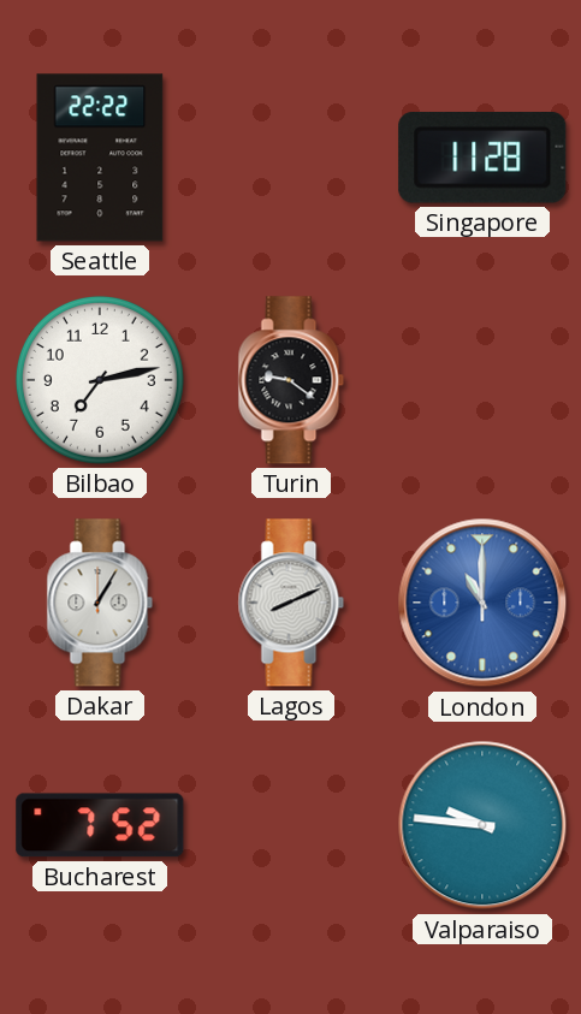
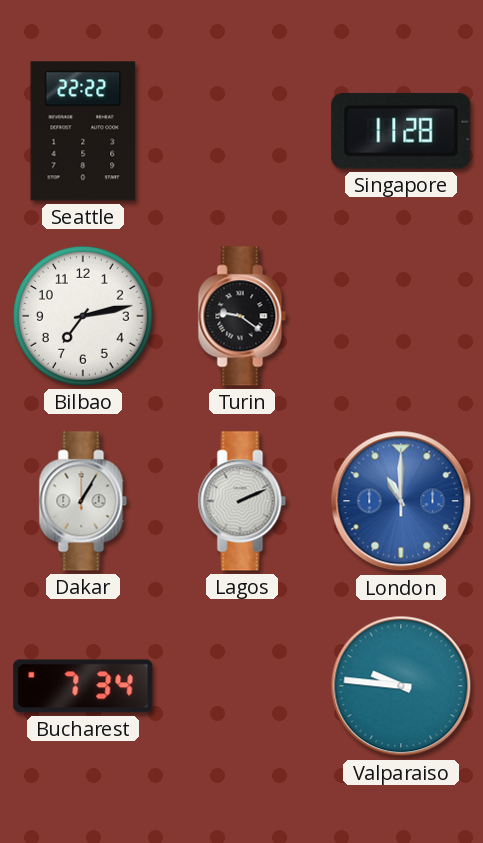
Lagos: 8:11 -> 2:11 (242, 501)
Bucharest: 7:52 -> 7:34 (83, 686)
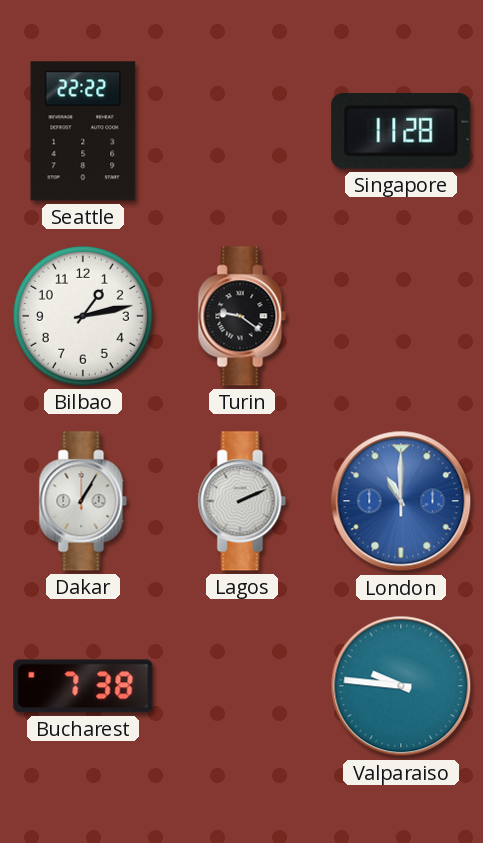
Bilbao: 7:13 -> 1:13 (83, 316)
Bucharest: 7:34 -> 7:38 (83, 686)
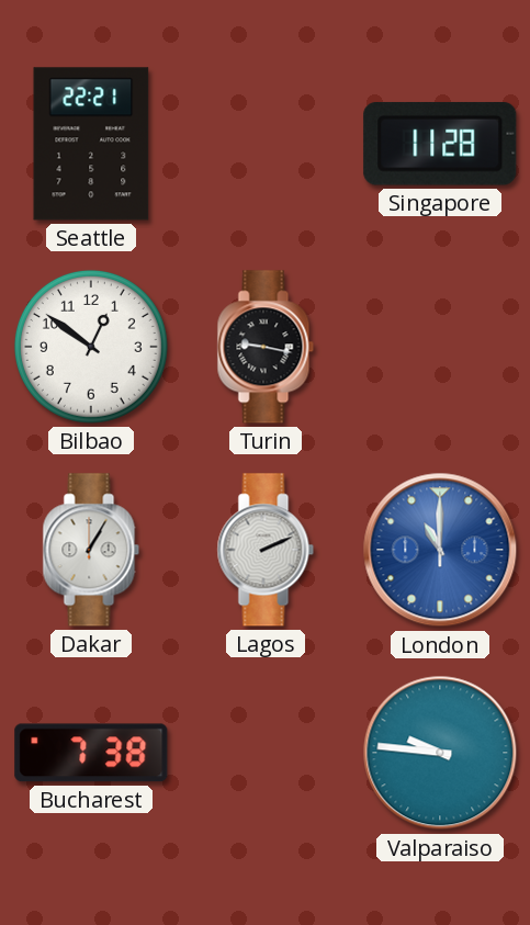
Seattle: 22:22 -> 22:21 (91, 144)
Bilbao: 1:13 -> 12:51 (91, 347)
Turin: 9:21 -> 9:17 (266, 347)
